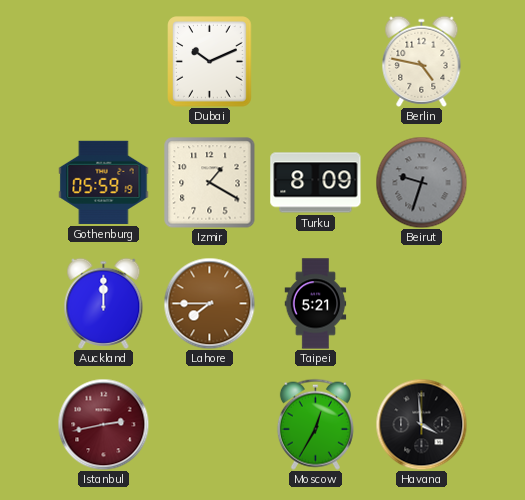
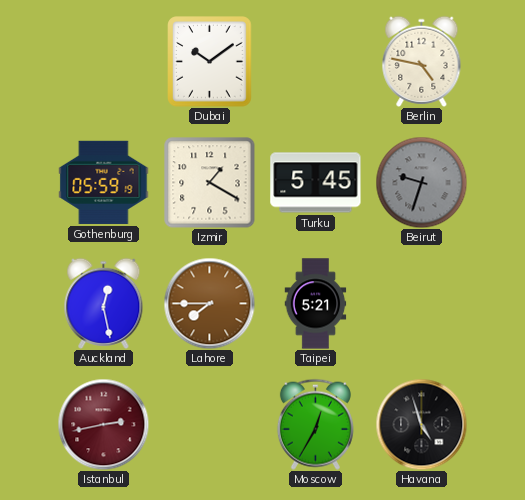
Dubai: 10:11 -> 10:09 (210, 62)
Turku: 8:09 -> 5:45 (316, 183)
Auckland: 12:00 -> 12:28 (104, 303)
Havana: 3:59 -> 4:57 (421, 424)
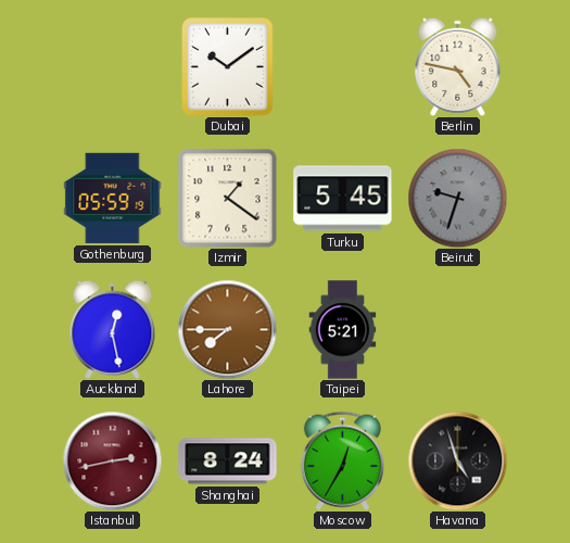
Izmir: 1:20 -> 1:21 (228, 199)
Shanghai: none -> 8:24 (228, 462)
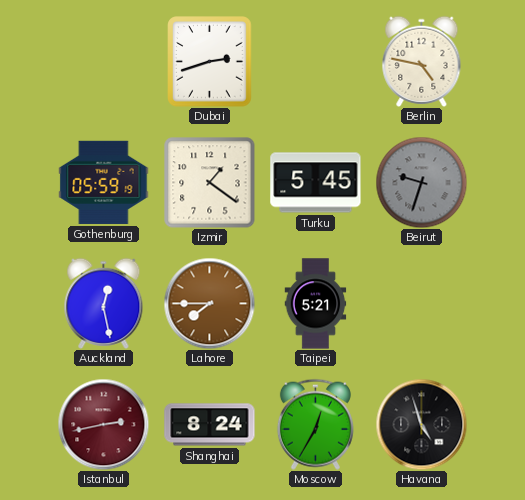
Dubai: 10:09 -> 2:42 (210, 62)
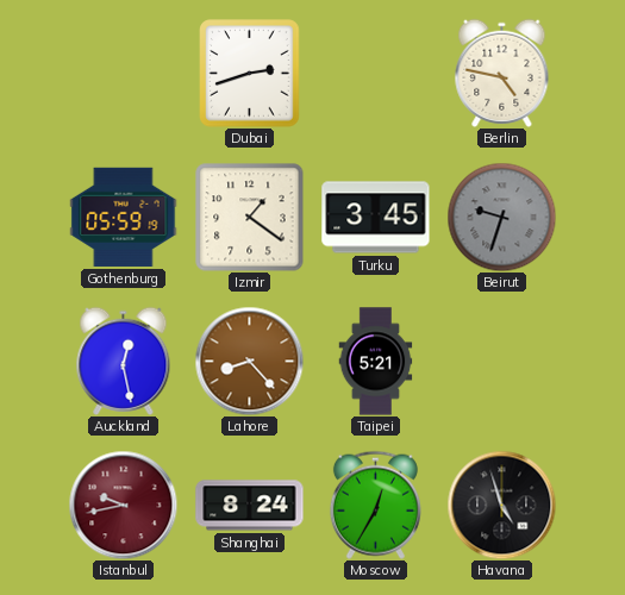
Turku: 5:45 -> 3:45 (376, 218)
Lahore: 7:45 -> 8:23 (249, 361)
Istanbul: 2:43 -> 9:43 (123, 505)
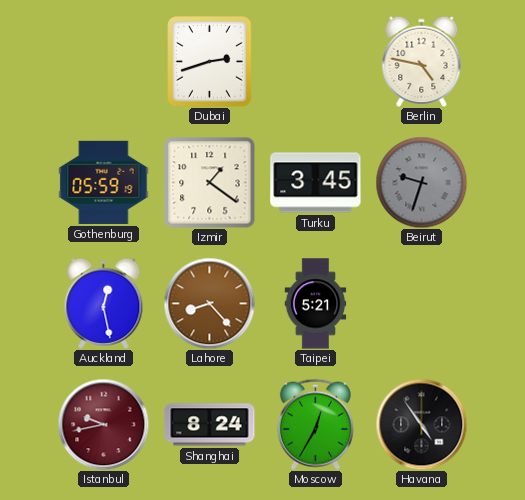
Havana: 4:57 -> 4:54 (421, 424)
